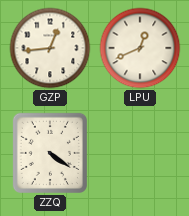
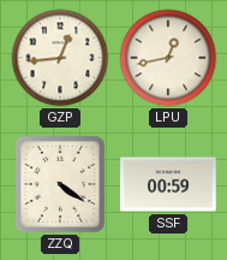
LPU: 12:41 -> 12:43 (168, 58)
SSF: none -> 00:59 (168, 184)
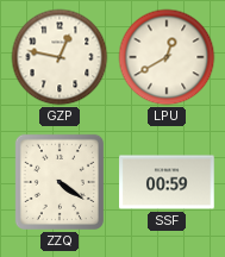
GZP: 12:44 -> 12:47 (60, 57)
LPU: 12:43 -> 12:40 (167, 57)
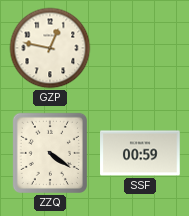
LPU: 12:40 -> none (167, 57)
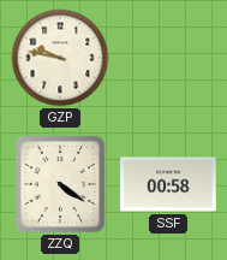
GZP: 12:47 -> 9:47 (60, 58)
SSF: 00:59 -> 00:58 (168, 184)
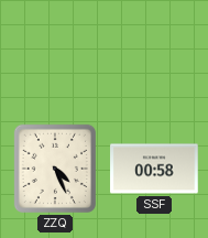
GZP: 9:47 -> none (60, 58)
ZZQ: 4:21 -> 4:26 (55, 169)
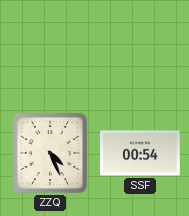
SSF: 00:58 -> 00:54 (140, 153)
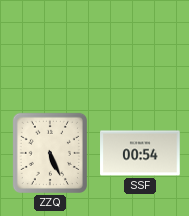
ZZQ: 4:26 -> 5:26 (50, 153)
